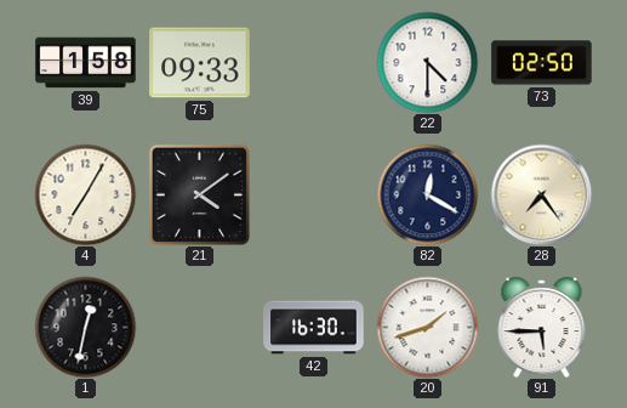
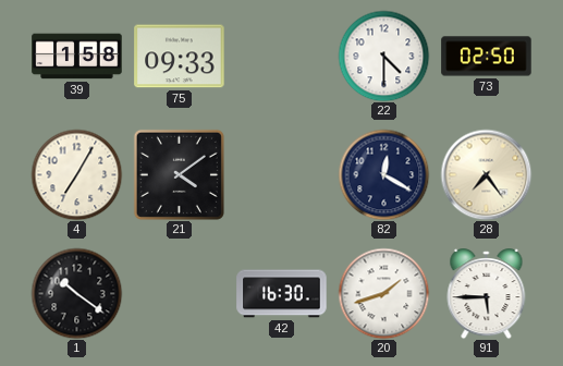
1: 12:32 -> 10:21 (76, 293)
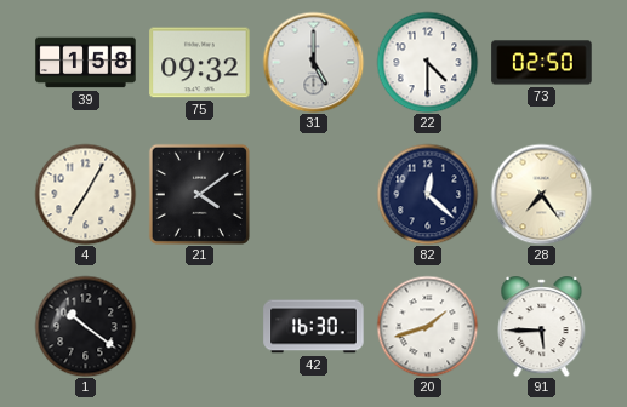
75: 09:33 -> 09:32 (200, 63)
31: none -> 5:00 (313, 62)
82: 12:20 -> 12:22 (427, 194)
